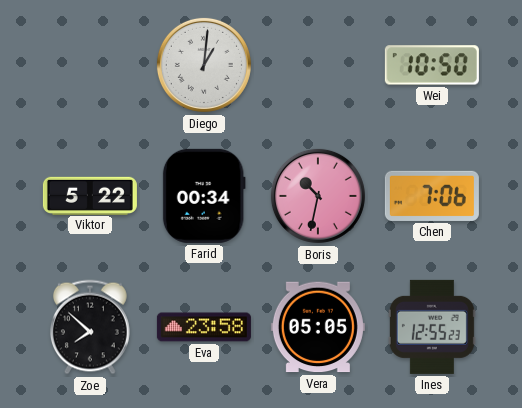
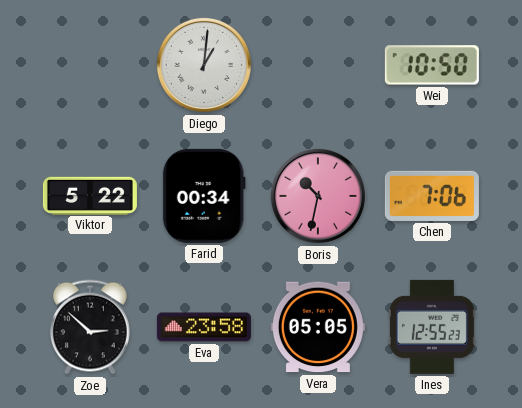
Zoe: 7:52 -> 2:52 (90, 327)
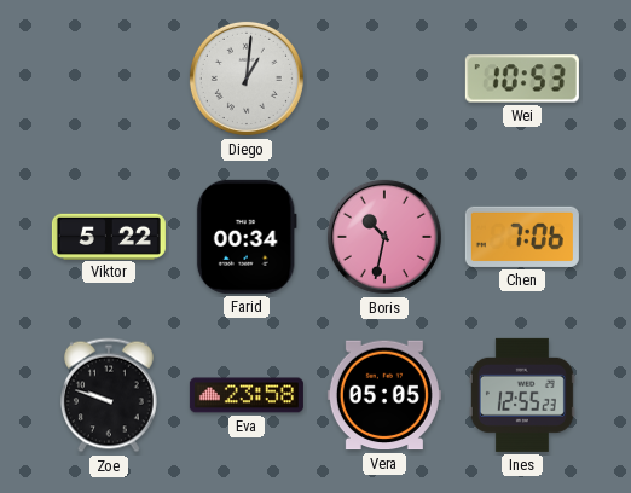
Wei: 10:50 -> 10:53 (522, 79)
Zoe: 2:52 -> 9:48 (109, 395)
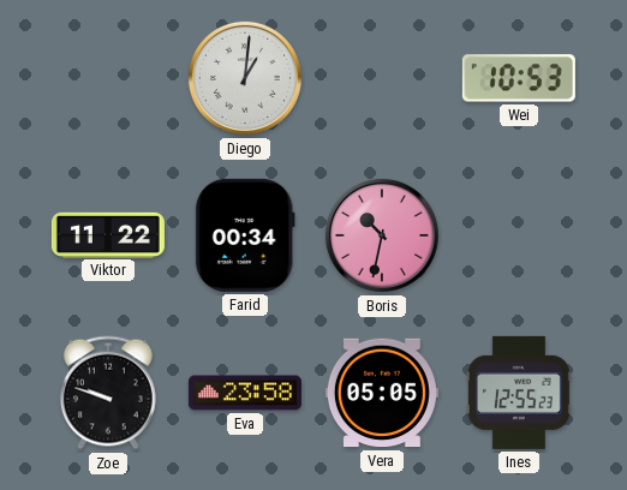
Viktor: 5:22 -> 11:22 (108, 234)
Chen: 7:06 -> none (522, 237)
